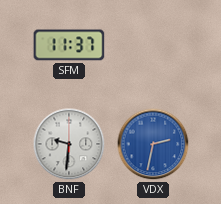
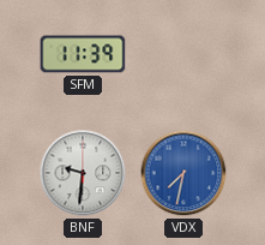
SFM: 11:37 -> 11:39 (83, 54)
VDX: 2:32 -> 7:32 (183, 173)
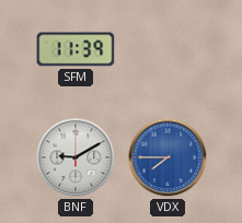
BNF: 9:31 -> 9:10 (76, 157)
VDX: 7:32 -> 7:45 (168, 157)
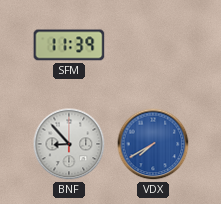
BNF: 9:10 -> 8:53 (69, 144)
VDX: 7:45 -> 7:40 (153, 144)
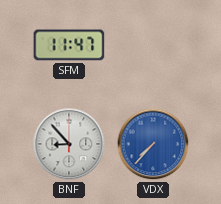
SFM: 11:39 -> 11:47 (69, 45)
VDX: 7:40 -> 7:37 (153, 144)
